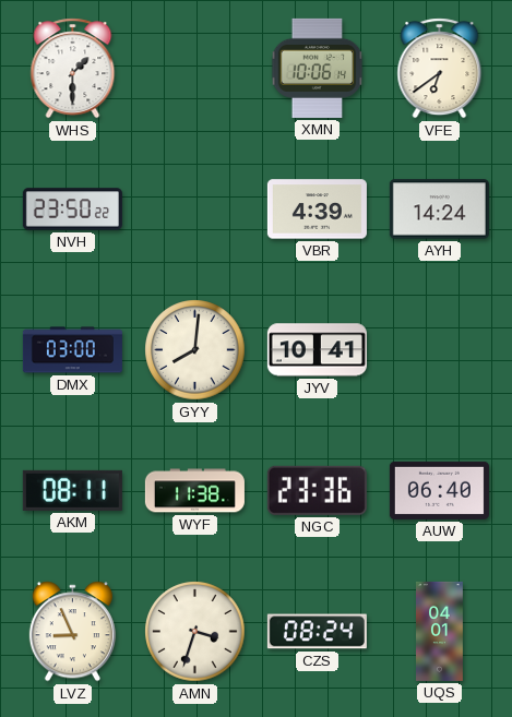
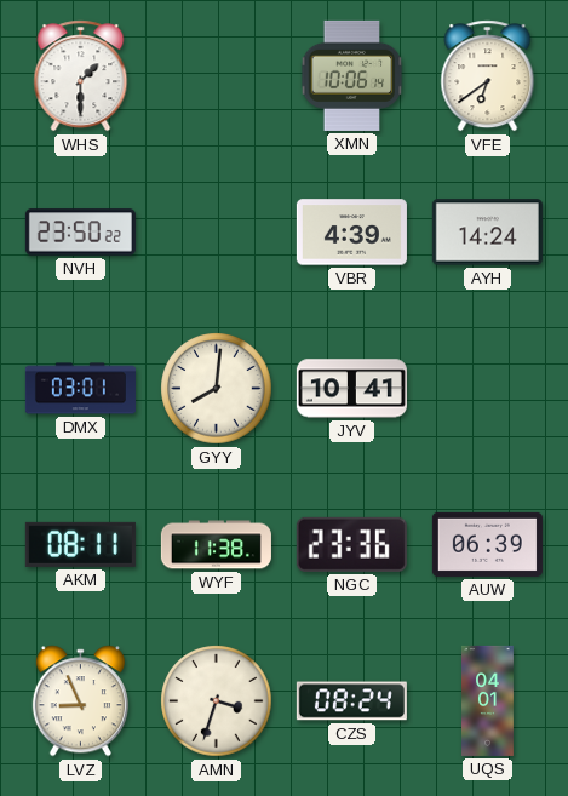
DMX: 03:00 -> 03:01 (80, 389)
AUW: 06:40 -> 06:39 (487, 544)
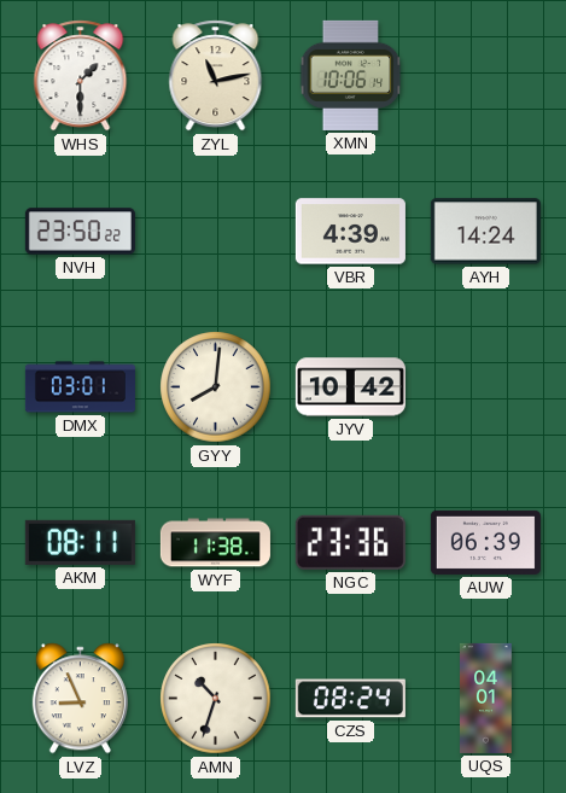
ZYL: none -> 11:13 (216, 76)
VFE: 6:39 -> none (488, 76)
JYV: 10:41 -> 10:42 (350, 387)
AMN: 3:33 -> 10:33 (216, 699)
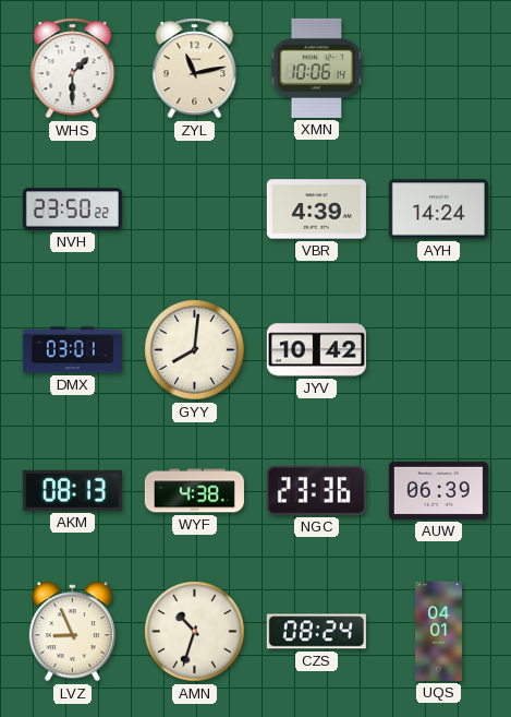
AKM: 08:11 -> 08:13 (72, 490)
WYF: 11:38 -> 4:38 (194, 491)
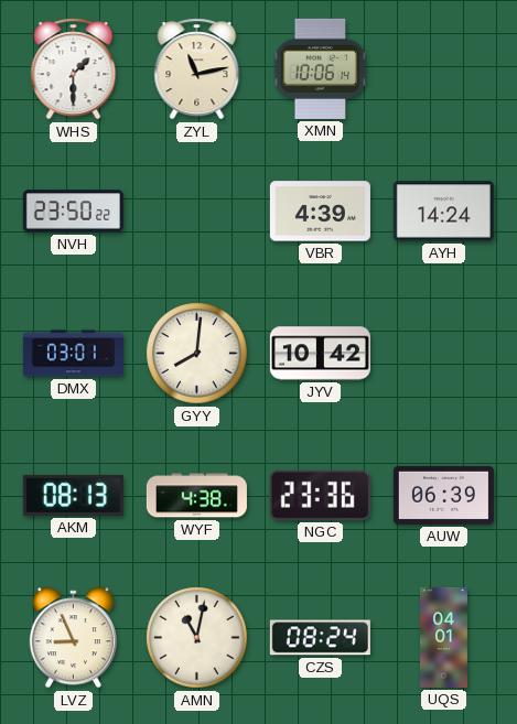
AMN: 10:33 -> 11:02 (197, 638)
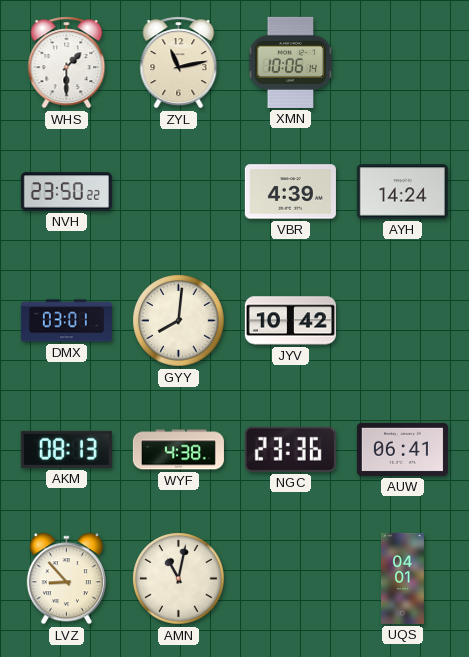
AUW: 06:39 -> 06:41 (402, 449)
LVZ: 8:56 -> 8:53 (66, 579)
CZS: 08:24 -> none (320, 638)
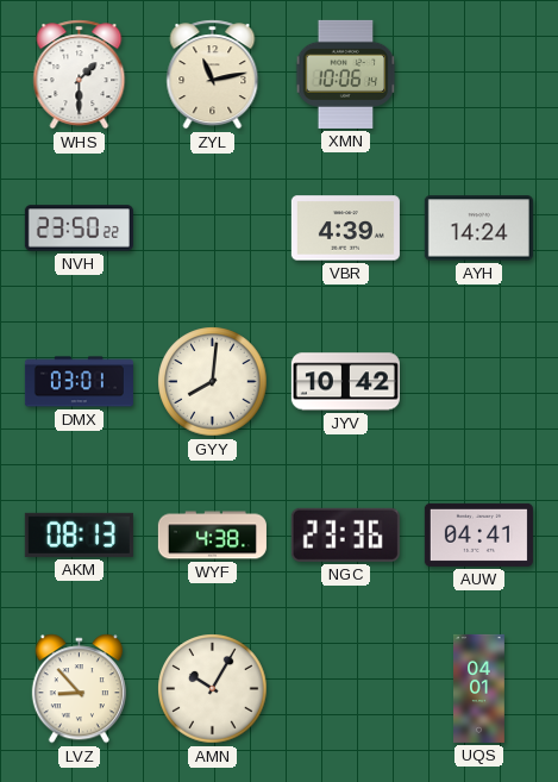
AUW: 06:41 -> 04:41 (478, 534)
AMN: 11:02 -> 10:05 (213, 689)
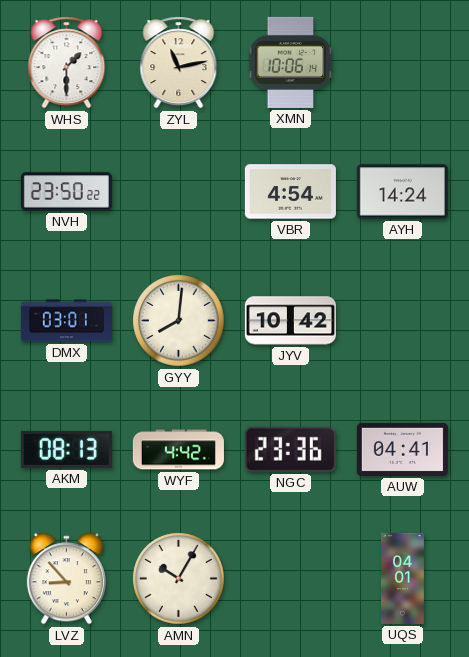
VBR: 4:39 -> 4:54 (290, 192)
WYF: 4:38 -> 4:42 (178, 450)
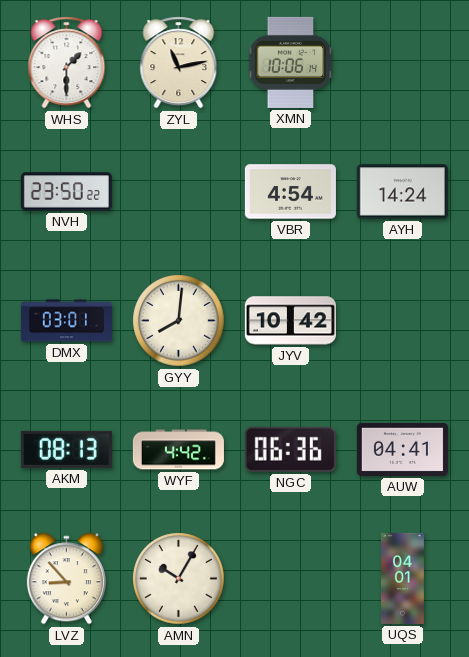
NGC: 23:36 -> 06:36 (290, 449)
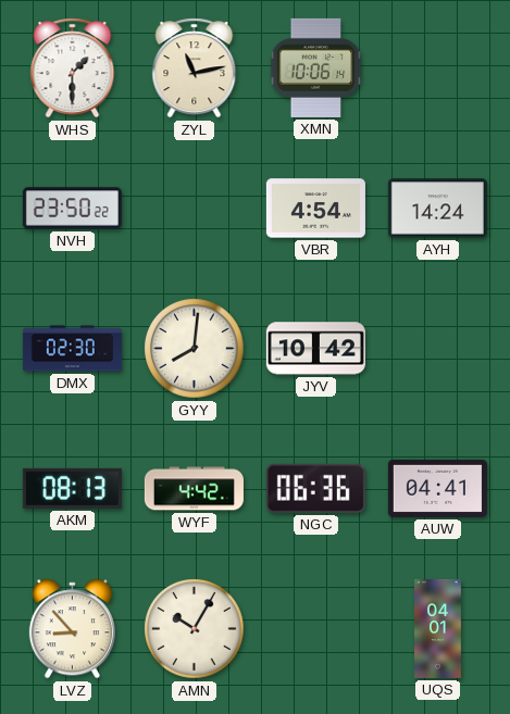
DMX: 03:01 -> 02:30 (72, 349)
